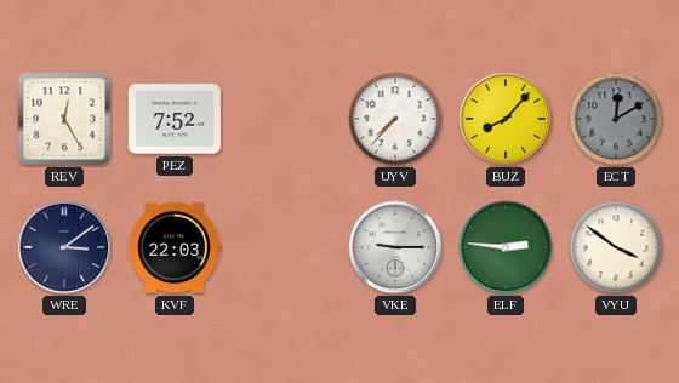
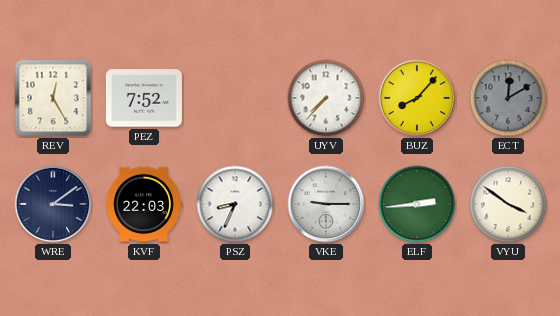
PSZ: none -> 8:34 (235, 204)
ELF: 2:46 -> 2:44 (417, 204)
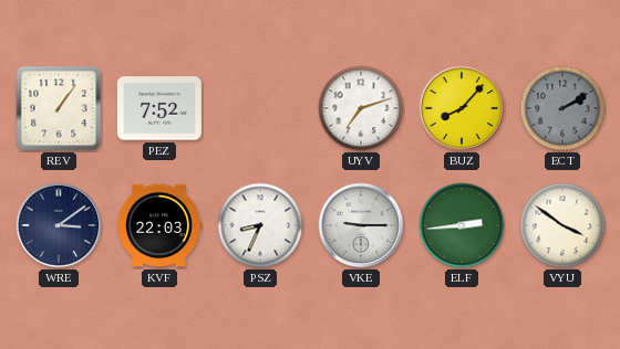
REV: 12:25 -> 1:06 (59, 108)
UYV: 7:37 -> 7:12 (361, 108)
ECT: 12:10 -> 2:10 (562, 108)
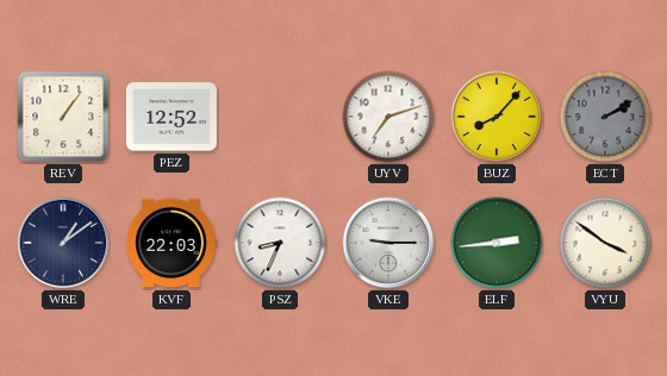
PEZ: 7:52 -> 12:52 (172, 117)
WRE: 3:09 -> 1:09 (63, 243)
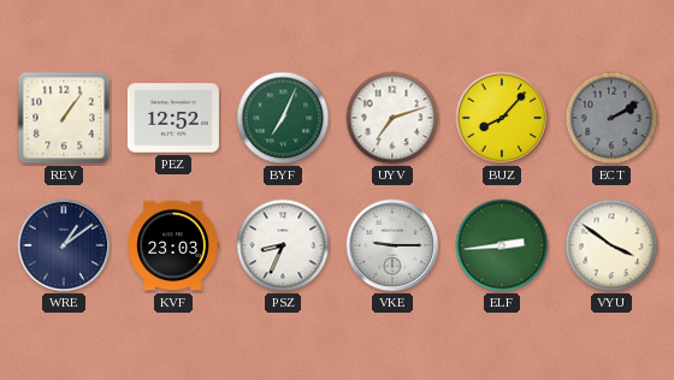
BYF: none -> 7:04 (283, 118)
KVF: 22:03 -> 23:03 (173, 245)
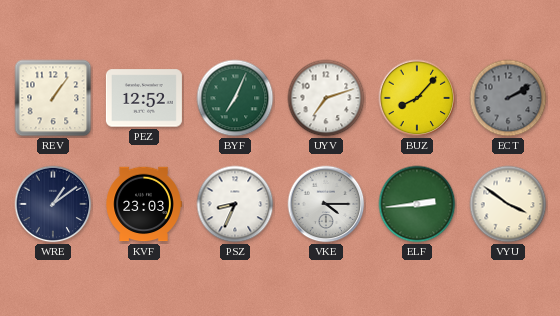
VKE: 9:15 -> 4:15 (326, 204)
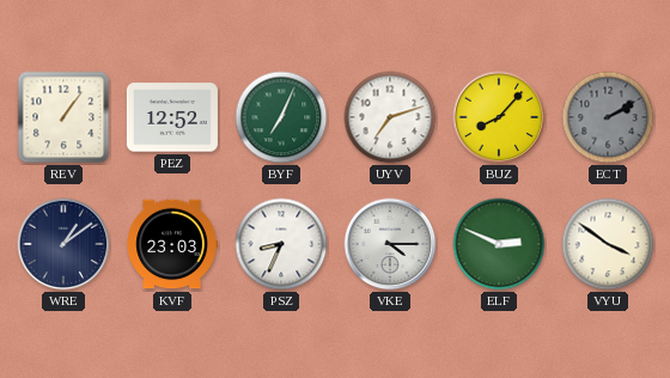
ELF: 2:44 -> 2:49 (499, 244)
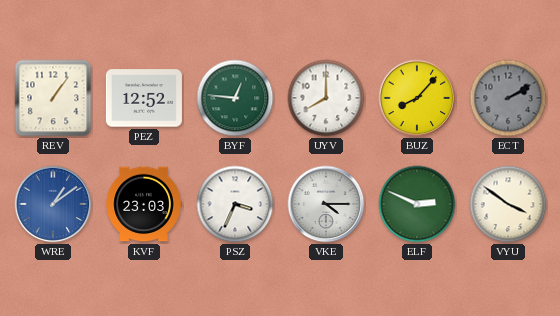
BYF: 7:04 -> 12:46 (235, 98)
UYV: 7:12 -> 8:00 (326, 98)
WRE dial: navy -> blue (53, 204)
PSZ: 8:34 -> 3:34 (235, 204)
